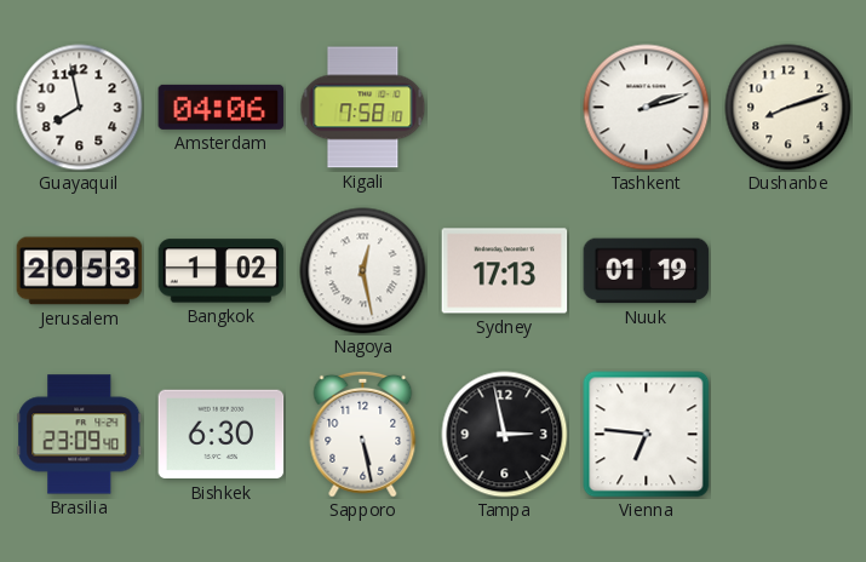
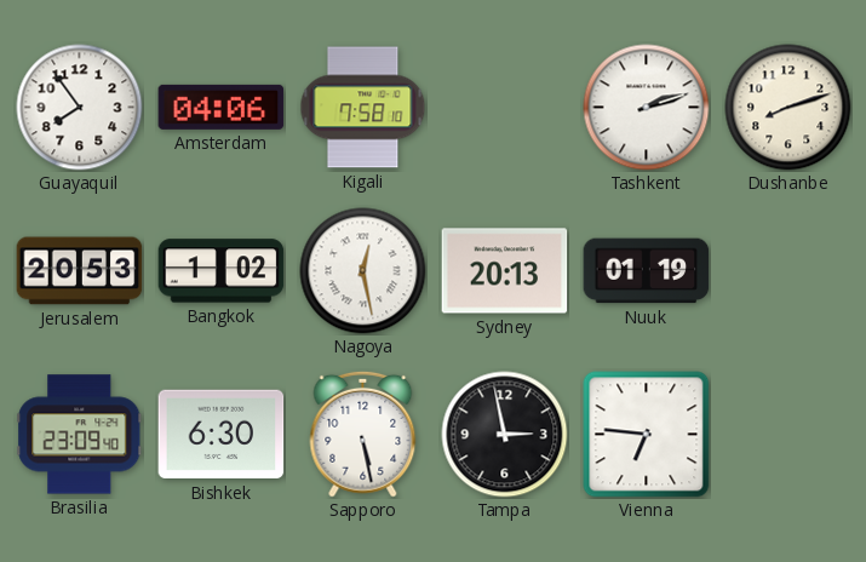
Guayaquil: 7:58 -> 7:54 (80, 108)
Sydney: 17:13 -> 20:13 (505, 271)
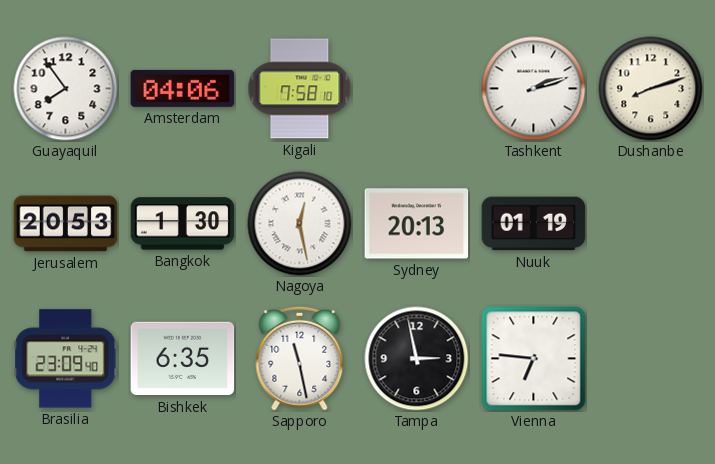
Bangkok: 1:02 -> 1:30 (183, 224)
Bishkek: 6:30 -> 6:35 (183, 359)
Sapporo: 5:28 -> 11:28 (300, 358)
